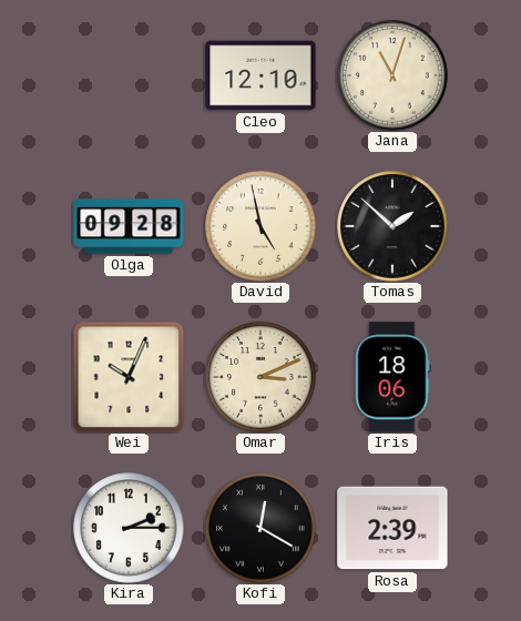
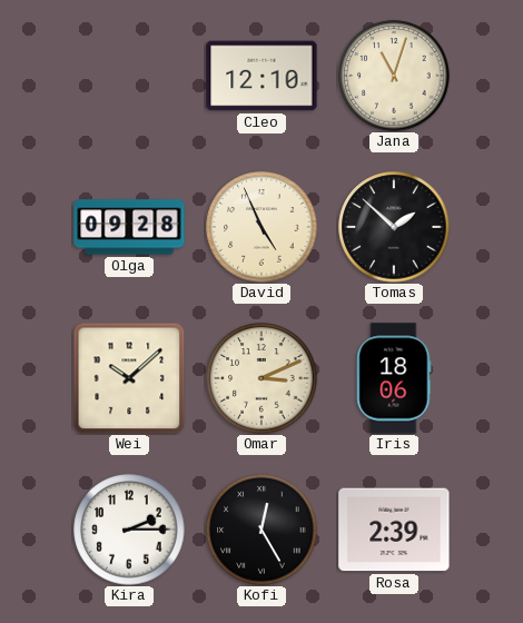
David: 4:58 -> 4:56 (261, 227)
Wei: 10:04 -> 10:08 (129, 378)
Kofi: 12:20 -> 12:25 (261, 530)
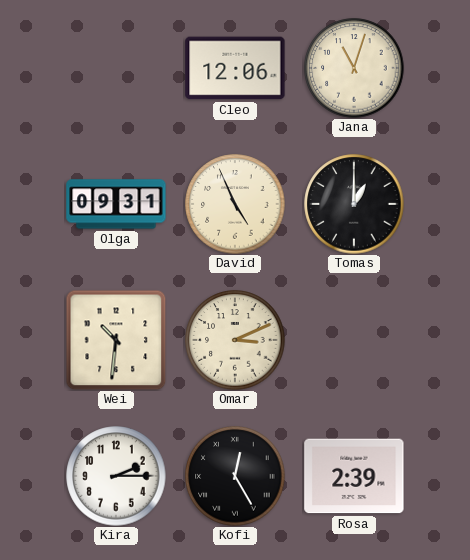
Cleo: 12:10 -> 12:06 (235, 68)
Olga: 09:28 -> 09:31 (116, 204)
Tomas: 1:52 -> 1:00 (354, 204)
Wei: 10:08 -> 10:31 (116, 340)
Iris: 18:06 -> none (394, 378)
